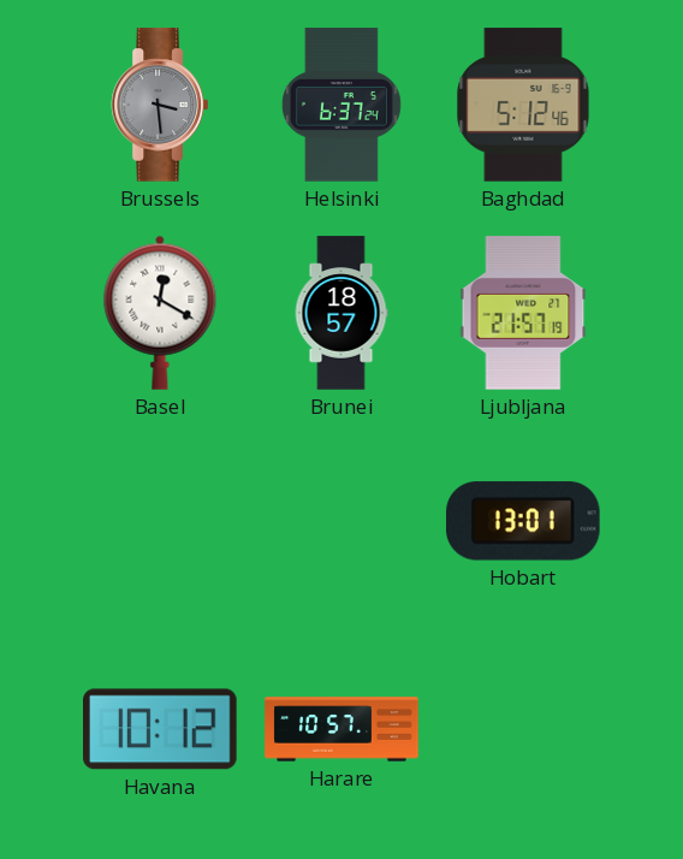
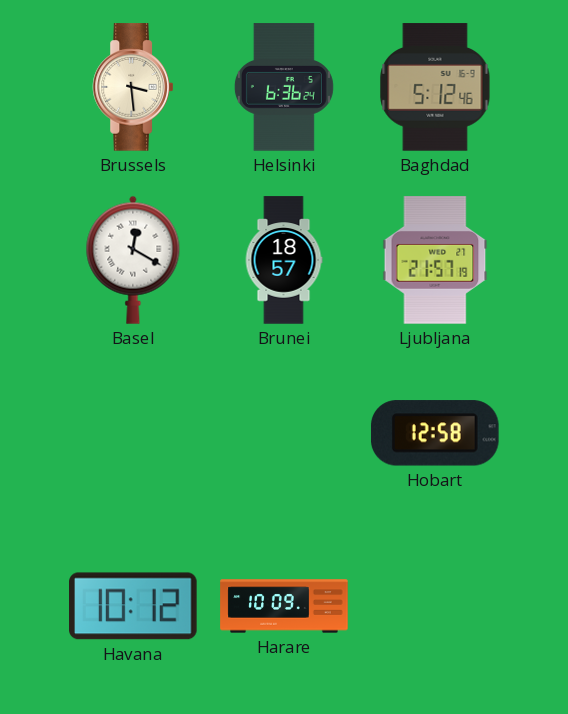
Brussels dial: grey -> cream (132, 87)
Helsinki: 6:37 -> 6:36 (284, 87)
Hobart: 13:01 -> 12:58 (435, 433)
Harare: 10:57 -> 10:09 (284, 606)
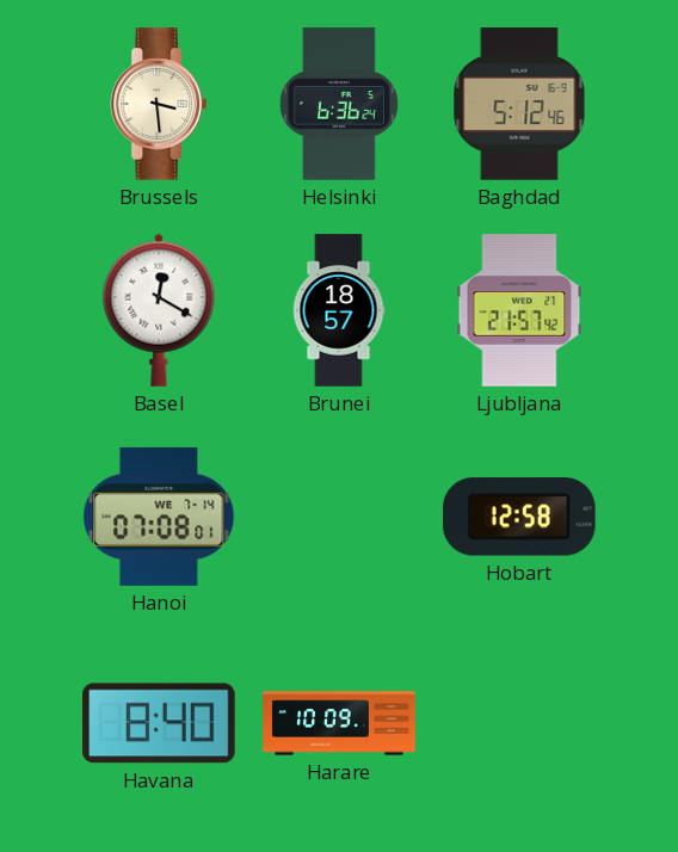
Ljubljana: 21:57:19 -> 21:57:42 (519, 310)
Hanoi: none -> 07:08 (159, 517)
Havana: 10:12 -> 8:40 (160, 723)
